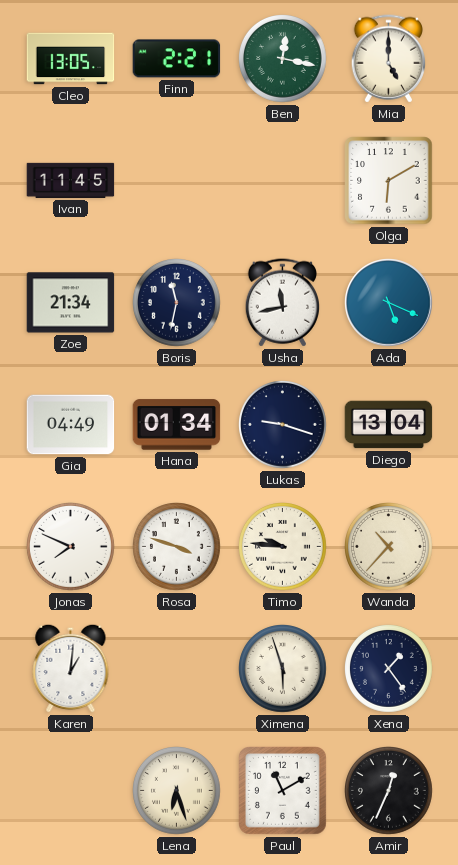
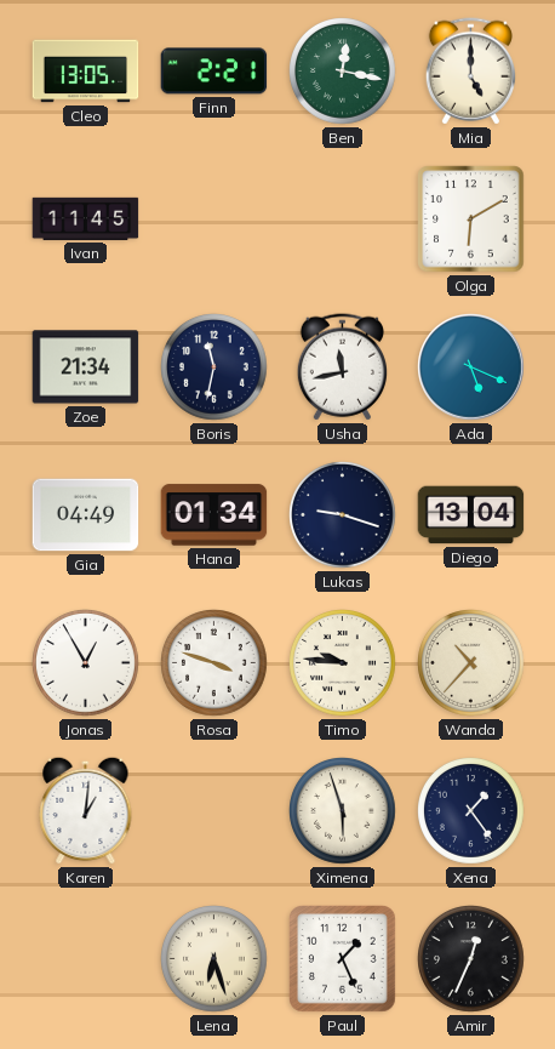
Jonas: 7:49 -> 12:55 (86, 663)
Paul: 11:10 -> 1:26 (343, 959)
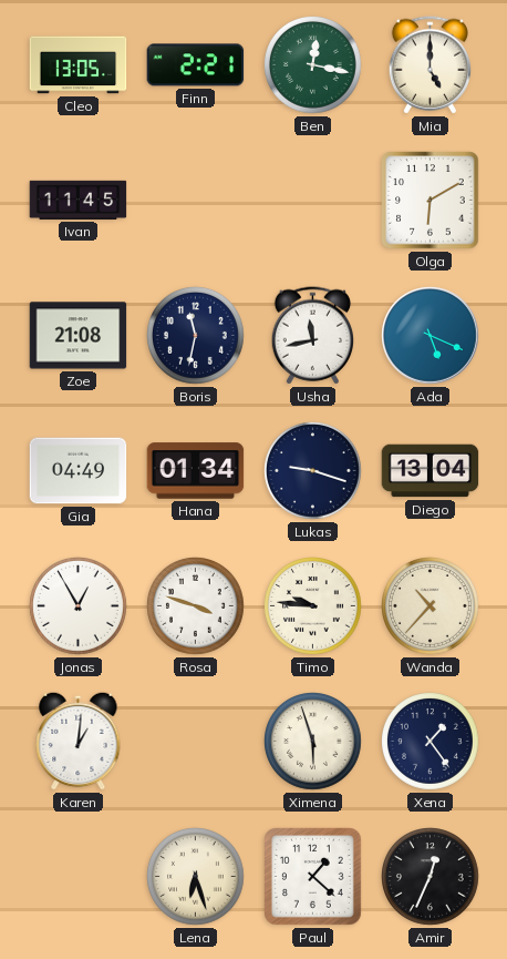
Zoe: 21:34 -> 21:08 (79, 336)
Paul: 1:26 -> 1:22 (313, 877)
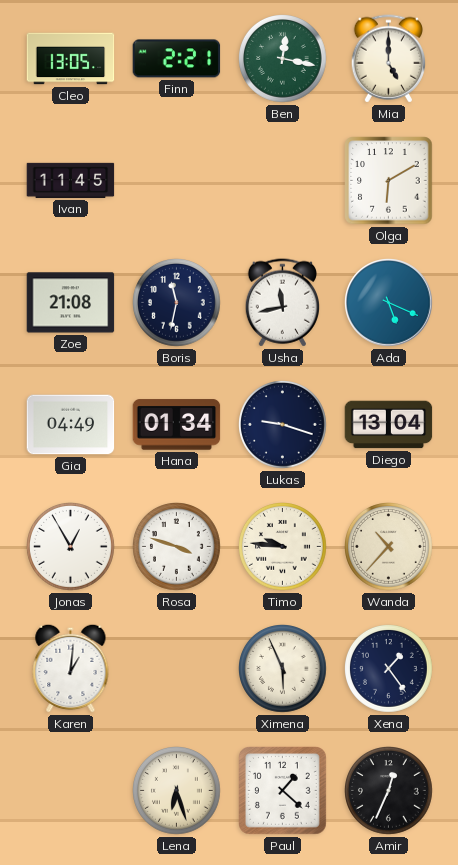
Ximena: 5:57 -> 5:56 (283, 669)
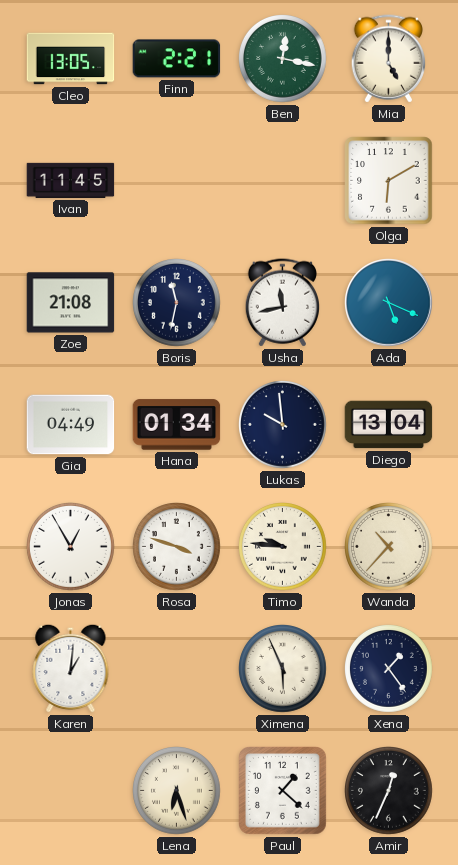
Lukas: 9:18 -> 9:59 (283, 425)
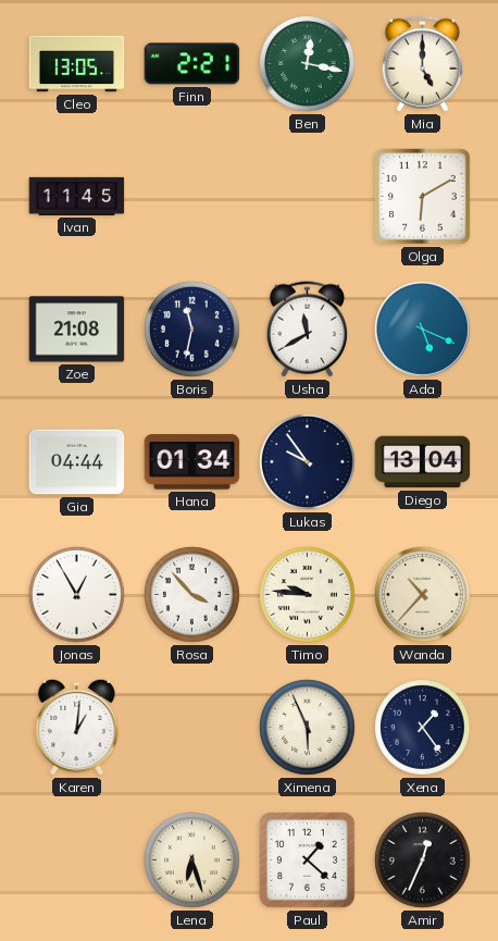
Usha: 11:43 -> 11:40 (307, 330)
Gia: 04:49 -> 04:44 (77, 462)
Lukas: 9:59 -> 9:54 (308, 462)
Rosa: 3:48 -> 3:53 (192, 595)
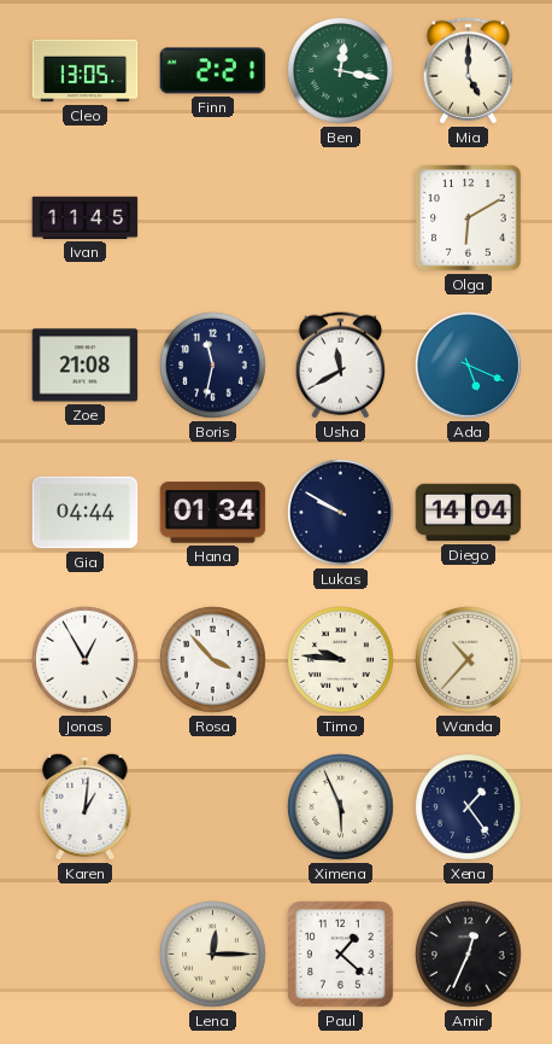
Lukas: 9:54 -> 9:50 (341, 513)
Diego: 13:04 -> 14:04 (469, 513)
Lena: 6:27 -> 12:15 (213, 955)
